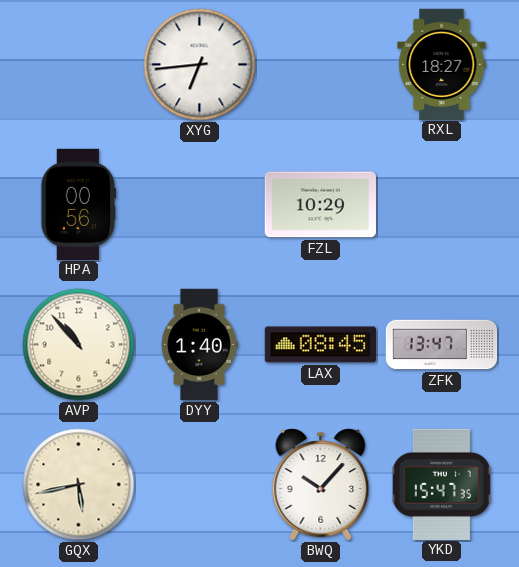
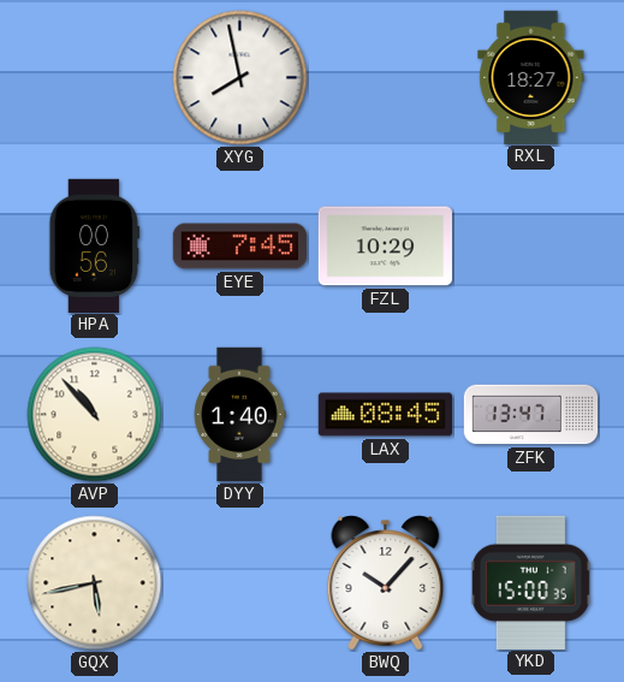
XYG: 6:44 -> 7:58 (240, 78)
EYE: none -> 7:45 (239, 247)
YKD: 15:47 -> 15:00 (530, 582)
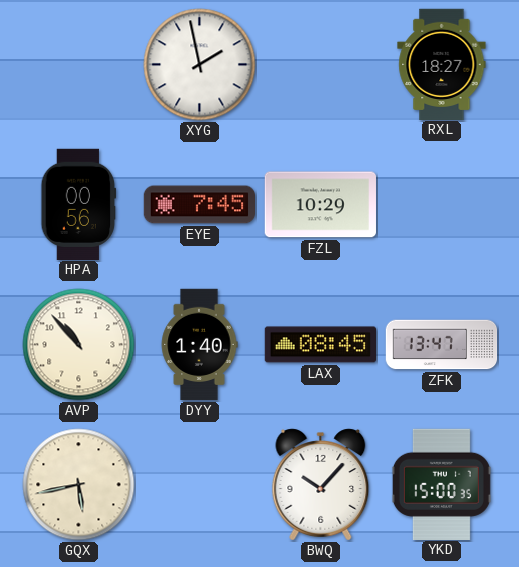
XYG: 7:58 -> 1:58 (200, 65)
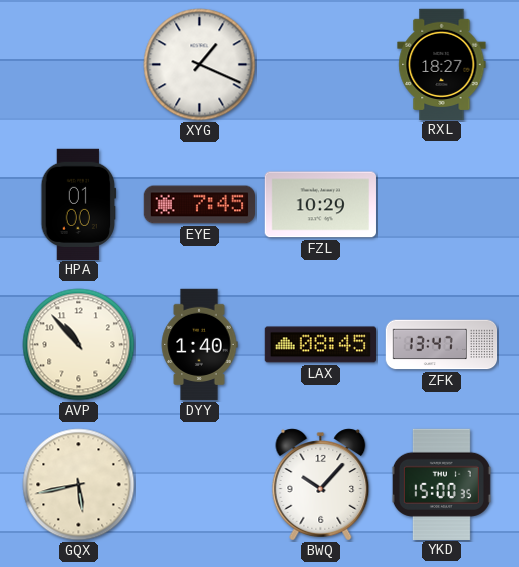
XYG: 1:58 -> 1:19 (200, 65)
HPA: 00:56 -> 01:00 (79, 204)
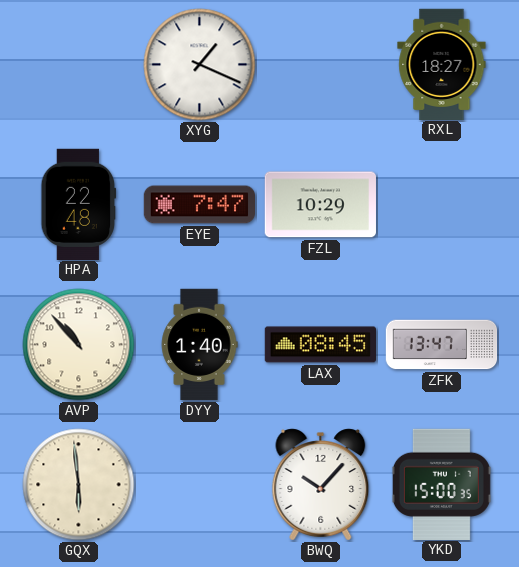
HPA: 01:00 -> 22:48 (79, 204)
EYE: 7:45 -> 7:47 (199, 205)
GQX: 5:43 -> 5:59 (79, 485)
